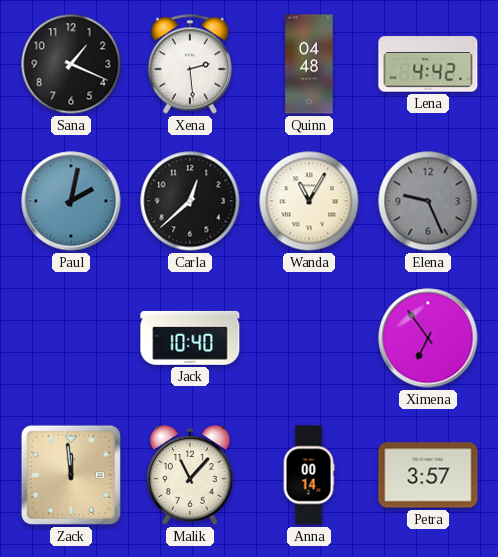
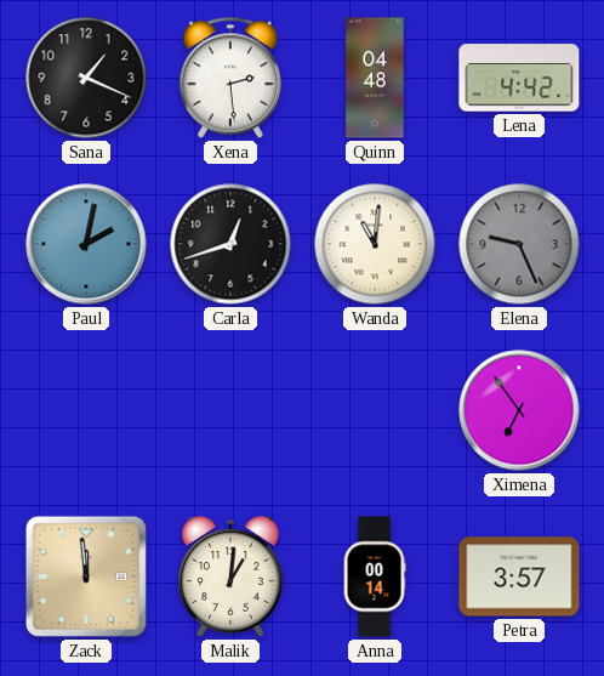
Carla: 12:38 -> 12:42 (230, 244)
Wanda: 11:05 -> 11:01 (375, 244)
Jack: 10:40 -> none (190, 338)
Malik: 11:07 -> 1:01 (232, 576)
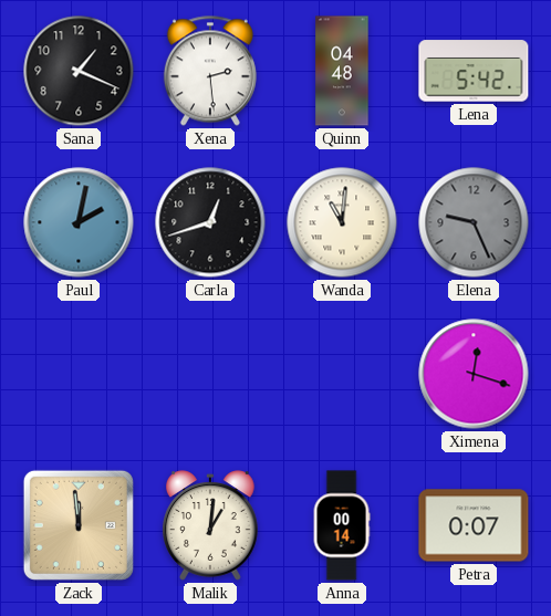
Lena: 4:42 -> 5:42 (474, 71)
Ximena: 6:54 -> 12:18 (474, 374)
Petra: 3:57 -> 0:07 (474, 525)
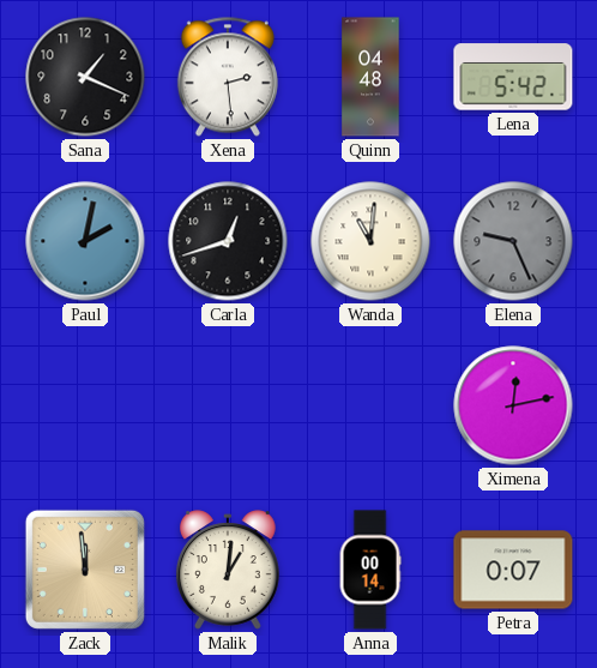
Ximena: 12:18 -> 12:13 (513, 405)
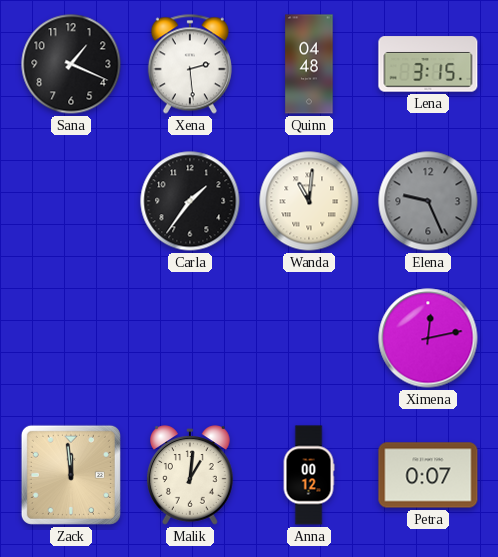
Lena: 5:42 -> 3:15 (428, 64)
Paul: 2:02 -> none (85, 241)
Carla: 12:42 -> 1:36 (190, 201)
Anna: 00:14 -> 00:12 (309, 475)
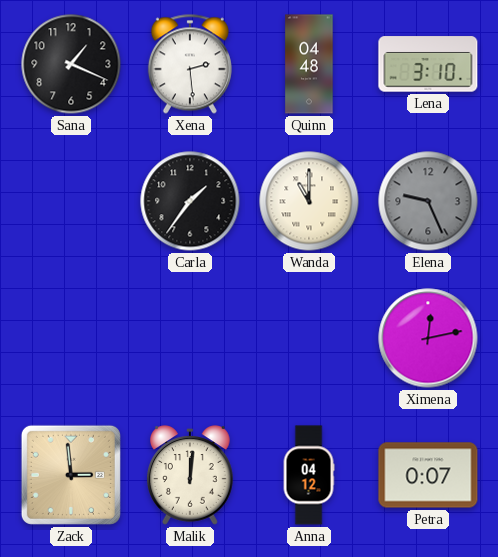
Lena: 3:15 -> 3:10 (428, 64)
Wanda: 11:01 -> 11:00 (309, 201)
Zack: 11:59 -> 2:59 (71, 475)
Malik: 1:01 -> 12:01 (191, 475)
Anna: 00:12 -> 04:12 (309, 475)
